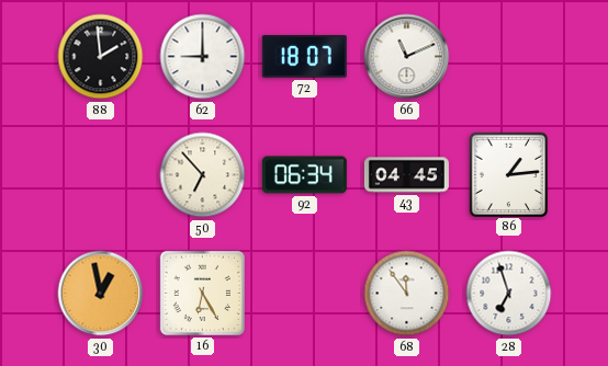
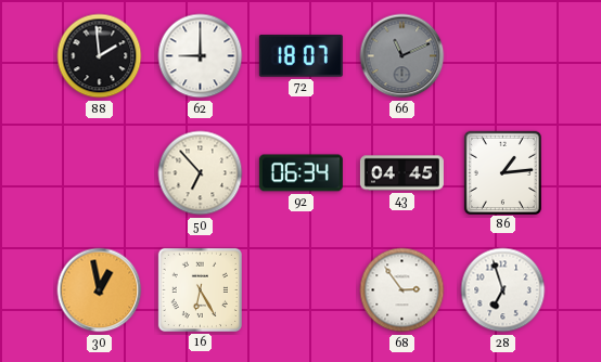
66 dial: white -> grey (402, 56)
68: 11:54 -> 2:54 (402, 290)
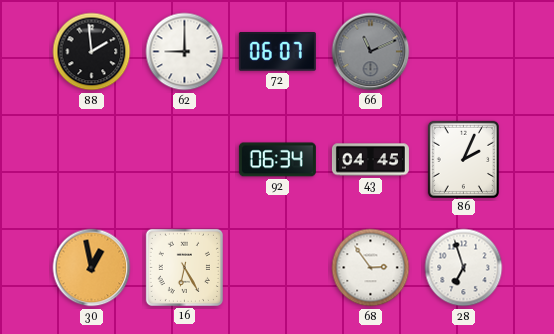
72: 18:07 -> 06:07 (277, 52)
50: 6:53 -> none (201, 173)
86: 1:14 -> 2:04 (463, 159)
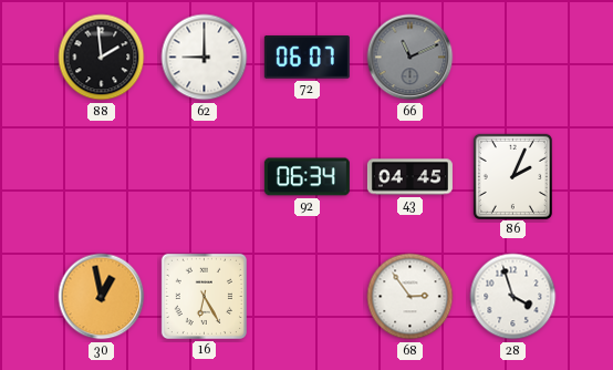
28: 6:57 -> 3:57 (513, 297)
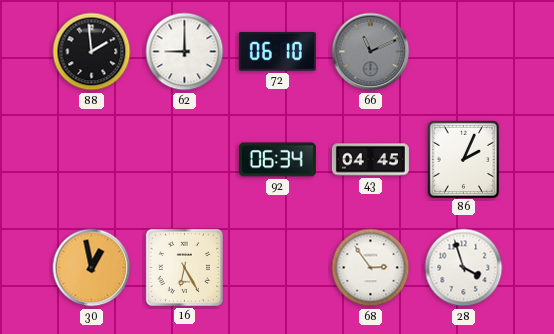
72: 06:07 -> 06:10 (277, 52)
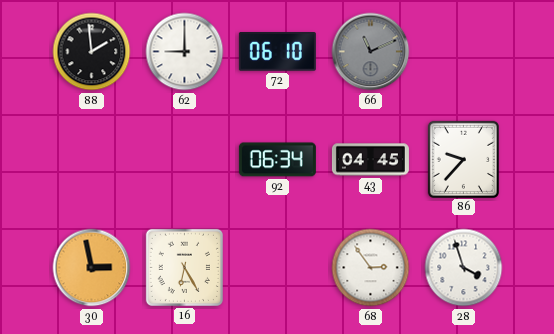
86: 2:04 -> 9:37 (463, 159)
30: 12:58 -> 2:58 (92, 268)
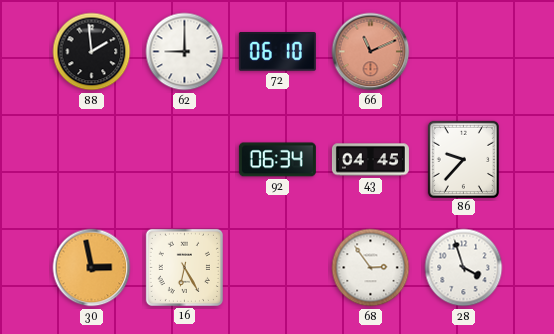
66 dial: grey -> salmon (371, 52)
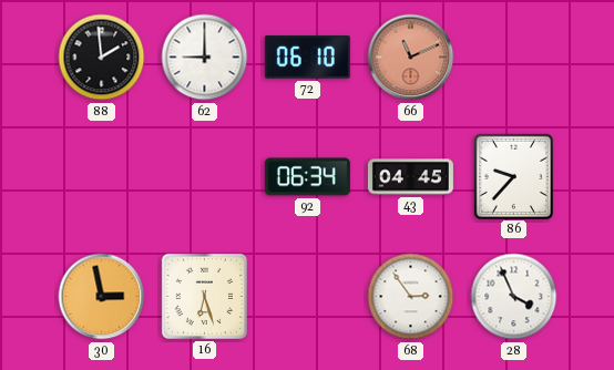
16: 6:25 -> 6:27 (204, 296)
28: 3:57 -> 3:56 (514, 297)
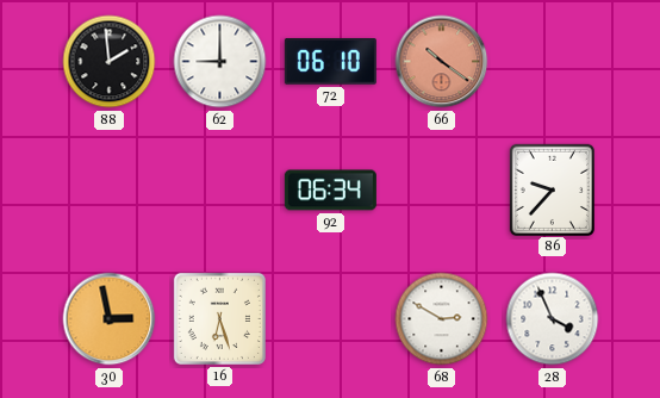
66: 11:11 -> 10:21 (442, 62)
43: 04:45 -> none (410, 177)
68: 2:54 -> 2:50 (442, 319)
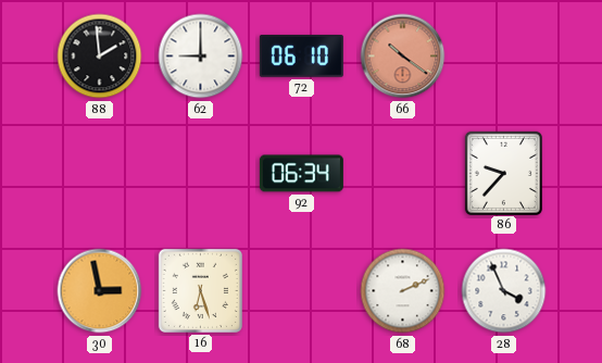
68: 2:50 -> 2:11 (403, 291)
